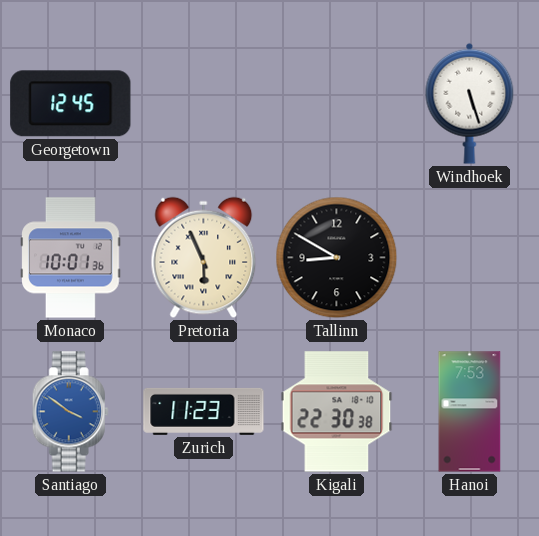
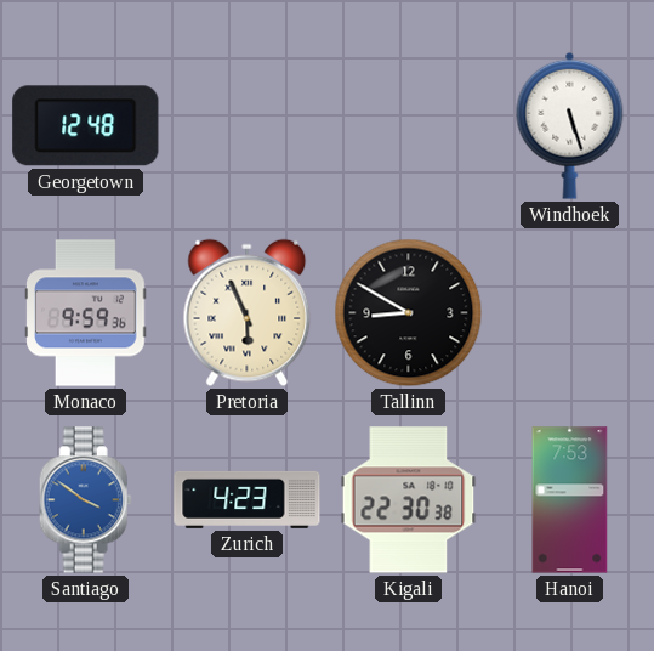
Georgetown: 12:45 -> 12:48 (86, 126)
Monaco: 10:01 -> 9:59 (86, 313)
Zurich: 11:23 -> 4:23 (248, 499)
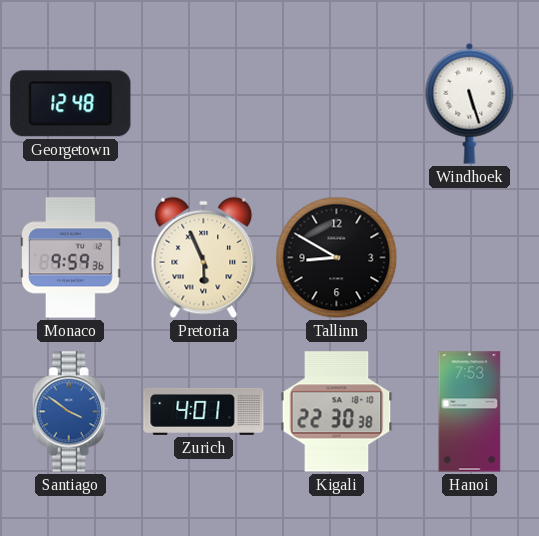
Zurich: 4:23 -> 4:01 (204, 411)
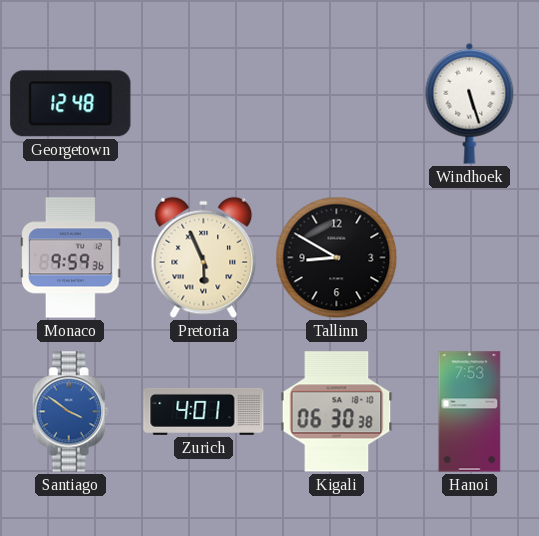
Kigali: 22:30 -> 06:30 (337, 412)
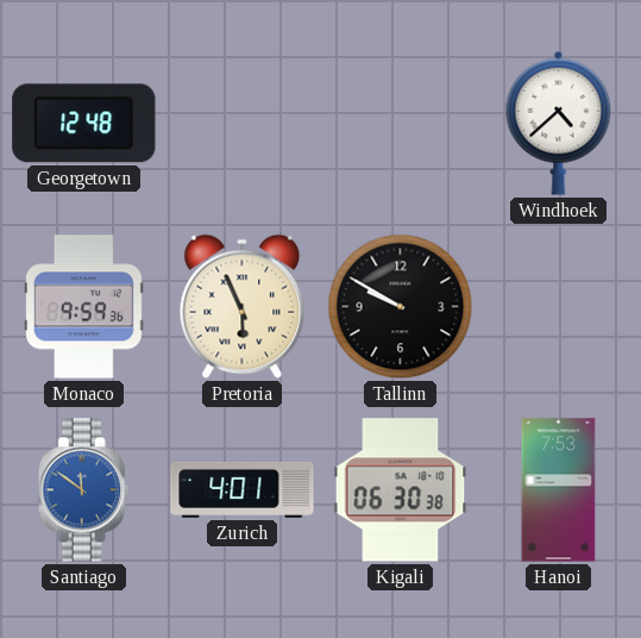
Windhoek: 5:27 -> 4:38 (559, 123)
Tallinn: 8:50 -> 9:50 (401, 307)
Santiago: 3:51 -> 11:51 (83, 490)
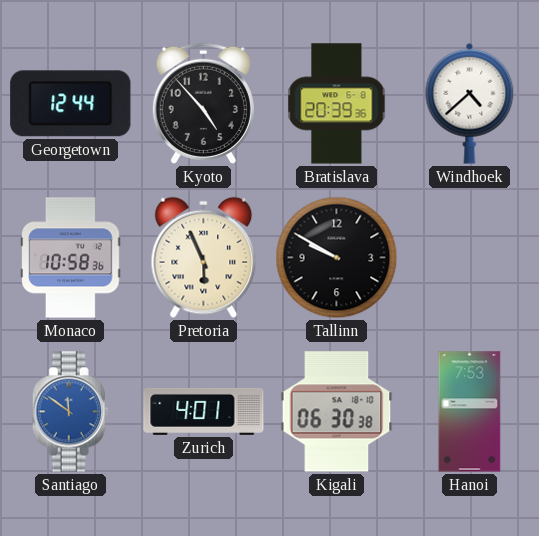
Georgetown: 12:48 -> 12:44 (71, 104)
Kyoto: none -> 4:53 (203, 103)
Bratislava: none -> 20:39 (337, 104)
Monaco: 9:59 -> 10:58 (71, 258)
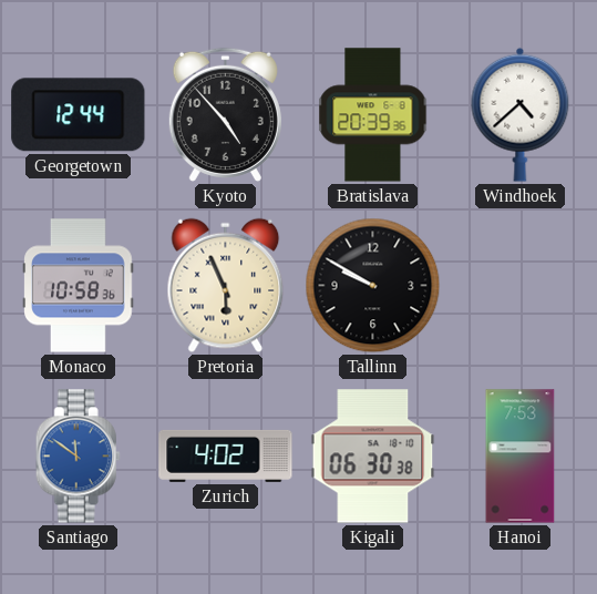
Zurich: 4:01 -> 4:02 (226, 455)
